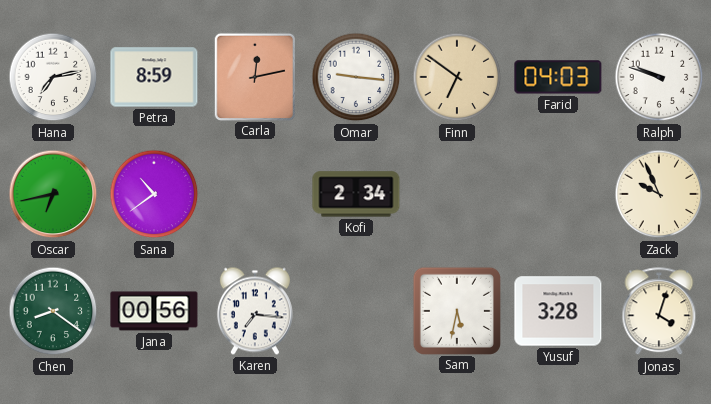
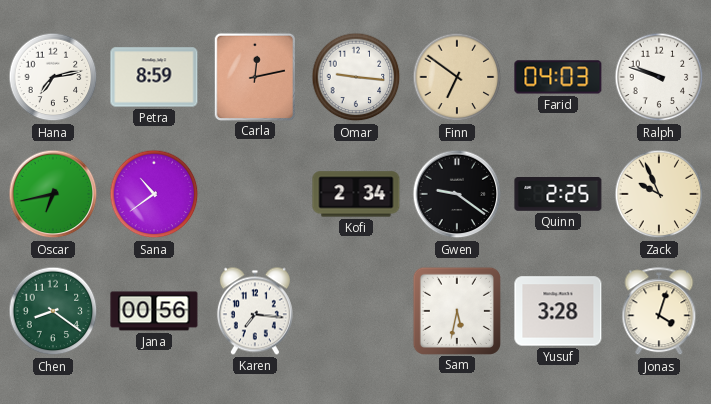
Gwen: none -> 9:21 (457, 194)
Quinn: none -> 2:25 (558, 195)
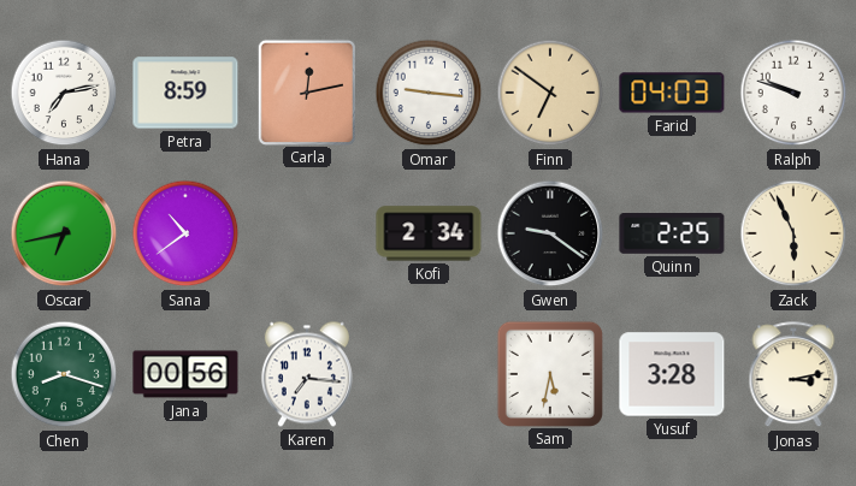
Zack: 9:56 -> 5:56 (793, 233)
Chen: 8:21 -> 8:18 (64, 374)
Jonas: 4:03 -> 3:13 (793, 375)
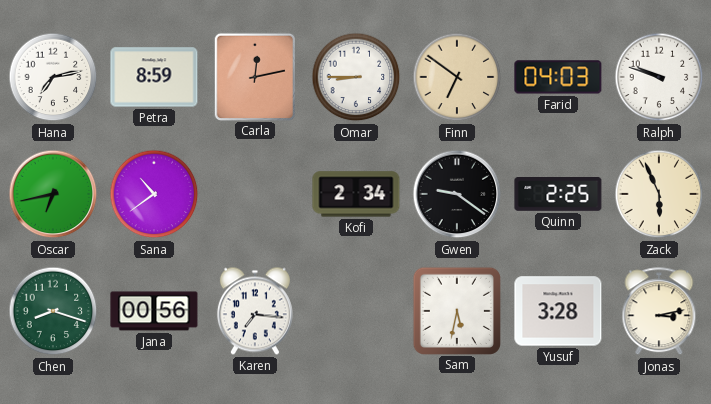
Omar: 9:16 -> 8:45 (356, 77)
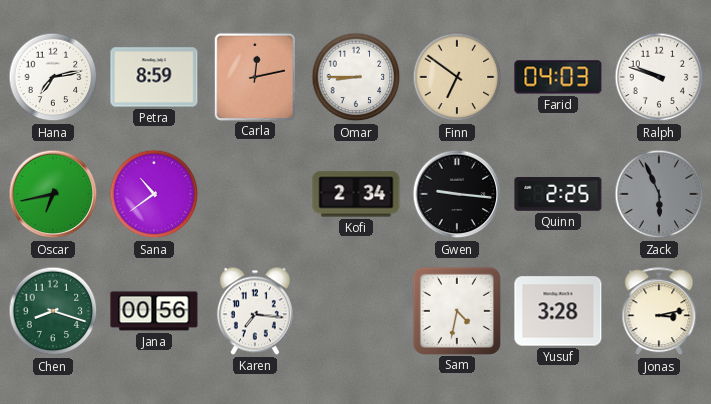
Gwen: 9:21 -> 9:16 (457, 194)
Zack dial: cream -> grey (659, 194)
Sam: 5:32 -> 4:32 (456, 310)
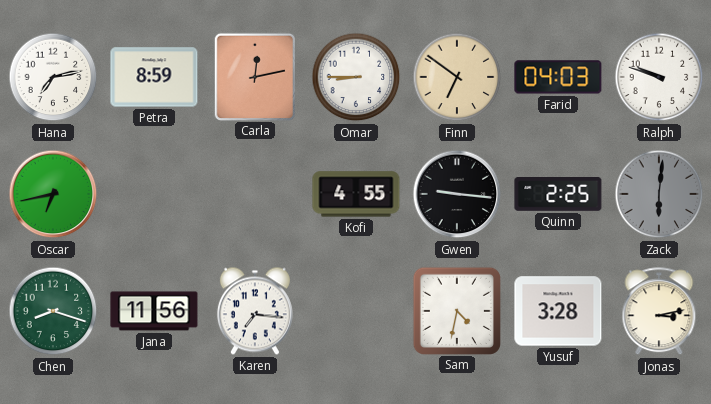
Sana: 10:39 -> none (154, 194)
Kofi: 2:34 -> 4:55 (356, 194)
Zack: 5:56 -> 6:01 (659, 194)
Jana: 00:56 -> 11:56 (154, 311)
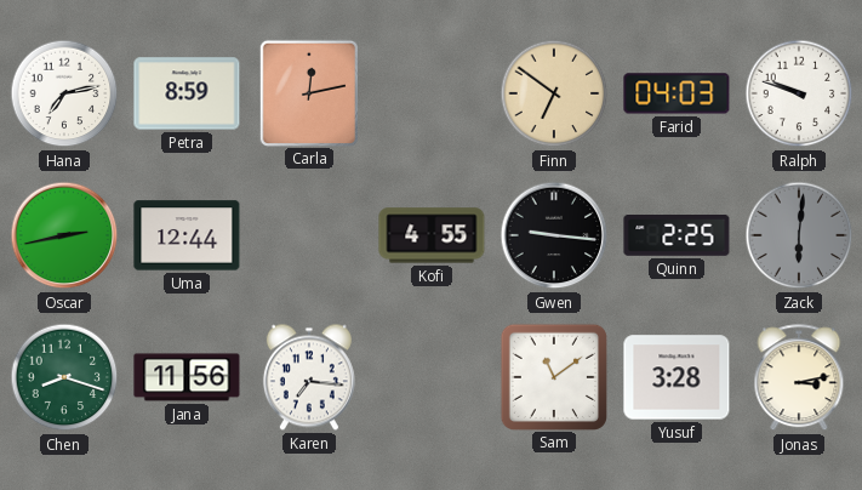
Omar: 8:45 -> none (356, 77)
Oscar: 6:43 -> 2:43 (64, 235)
Uma: none -> 12:44 (187, 235)
Sam: 4:32 -> 11:09 (553, 376)
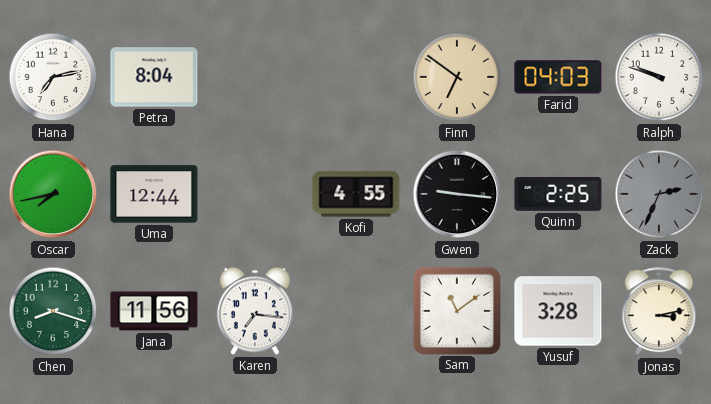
Petra: 8:59 -> 8:04 (154, 77)
Carla: 12:13 -> none (308, 92)
Oscar: 2:43 -> 7:43 (53, 194)
Zack: 6:01 -> 2:34 (659, 194)
